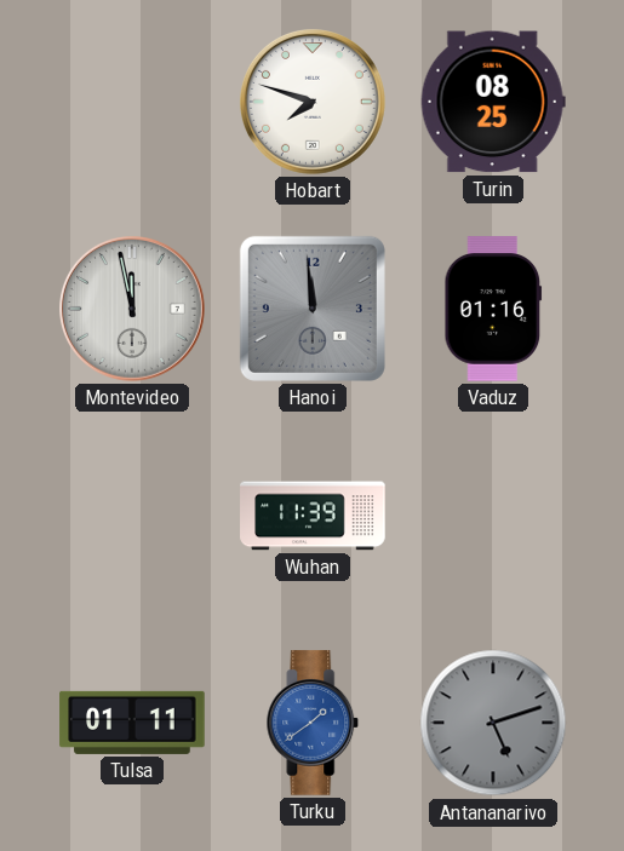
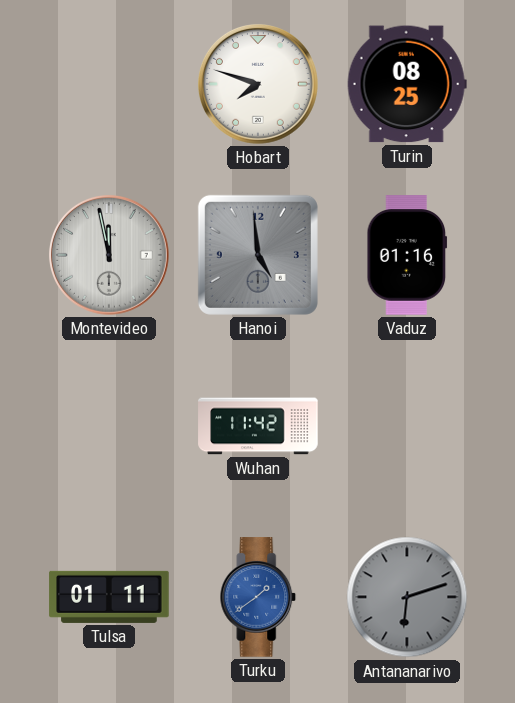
Hanoi: 11:59 -> 4:59 (258, 255)
Wuhan: 11:39 -> 11:42 (258, 426)
Antananarivo: 5:12 -> 6:12 (407, 597)
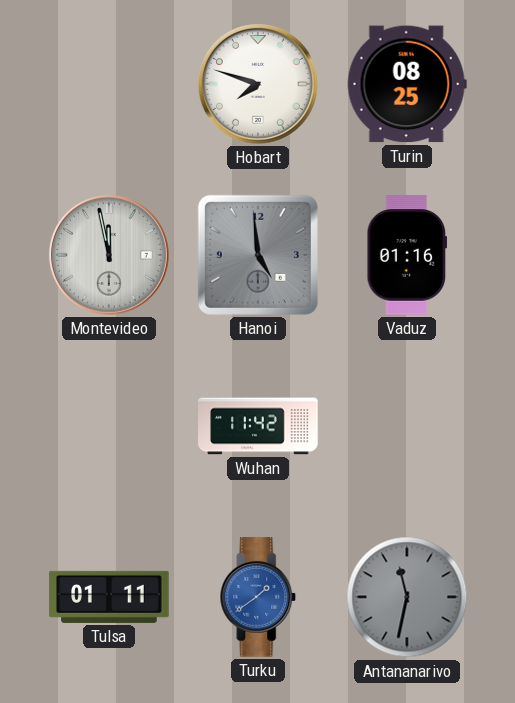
Antananarivo: 6:12 -> 11:32 (407, 597)
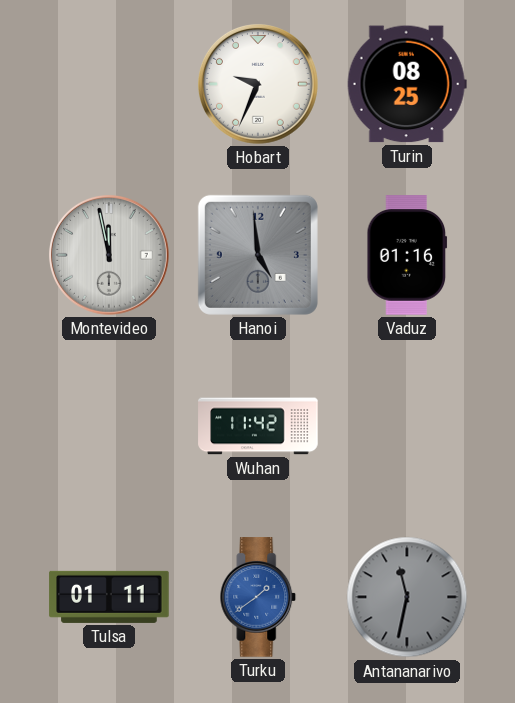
Hobart: 7:48 -> 9:34 (258, 84)
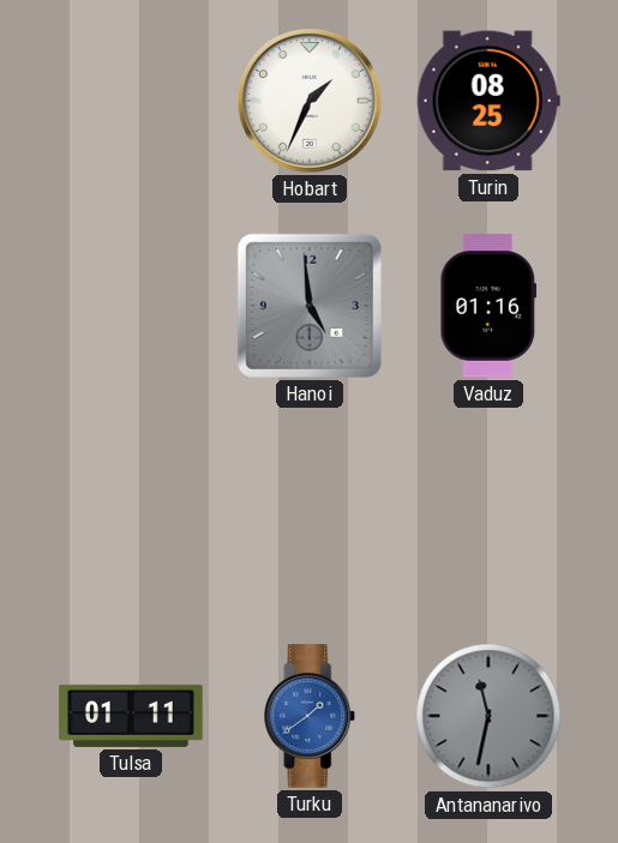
Hobart: 9:34 -> 1:34 (310, 101)
Montevideo: 11:58 -> none (109, 255)
Wuhan: 11:42 -> none (258, 426)
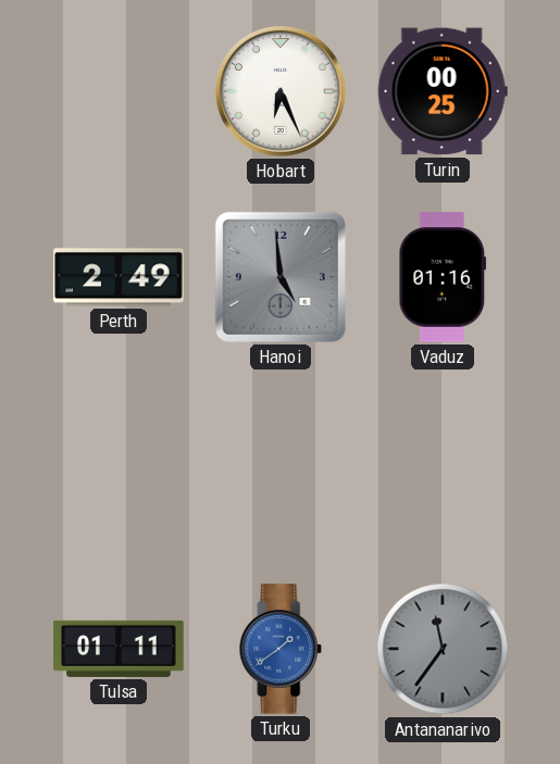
Hobart: 1:34 -> 6:26 (281, 91)
Turin: 08:25 -> 00:25 (443, 91)
Perth: none -> 2:49 (119, 277)
Antananarivo: 11:32 -> 11:36 (443, 649)
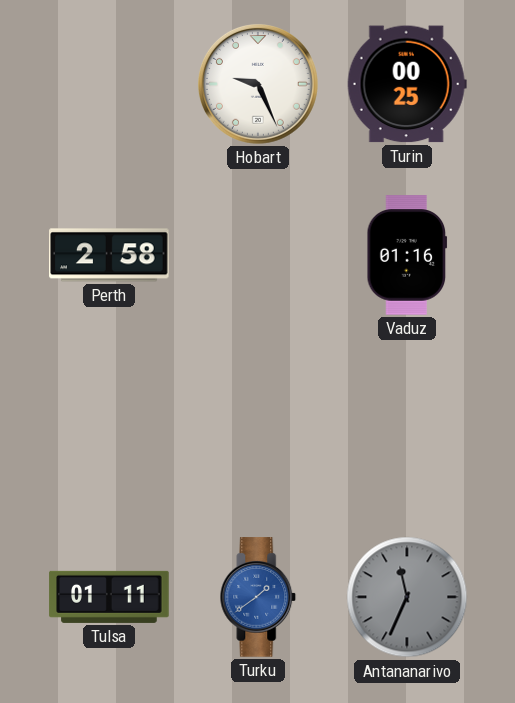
Hobart: 6:26 -> 9:26 (258, 84)
Perth: 2:49 -> 2:58 (109, 255)
Hanoi: 4:59 -> none (281, 277)
Antananarivo: 11:36 -> 11:34 (407, 597)
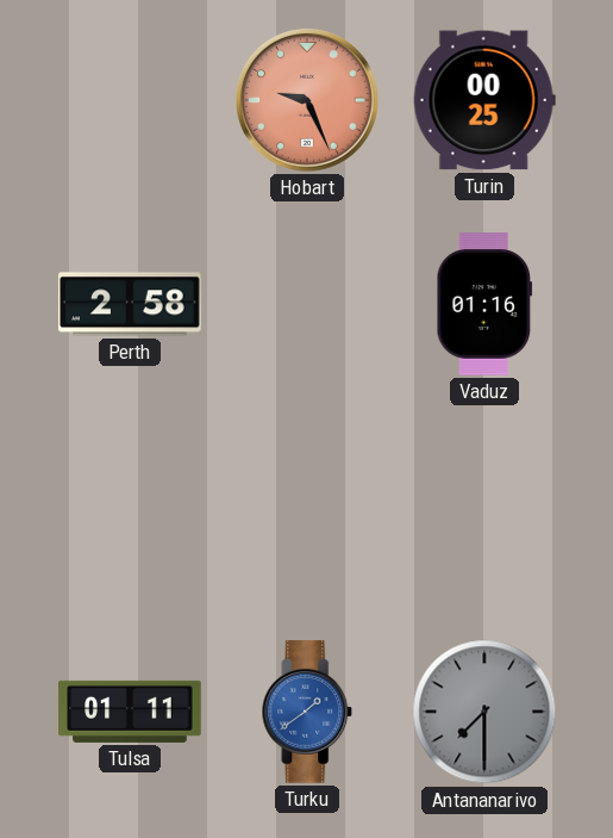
Hobart dial: white -> salmon (307, 100)
Antananarivo: 11:34 -> 7:30 (484, 712)
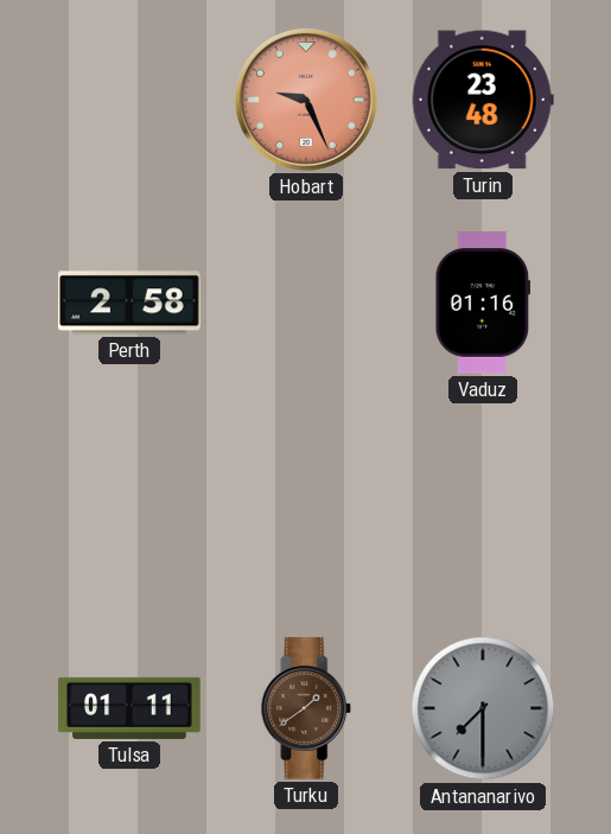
Turin: 00:25 -> 23:48 (483, 100)
Turku dial: blue -> brown (306, 708)
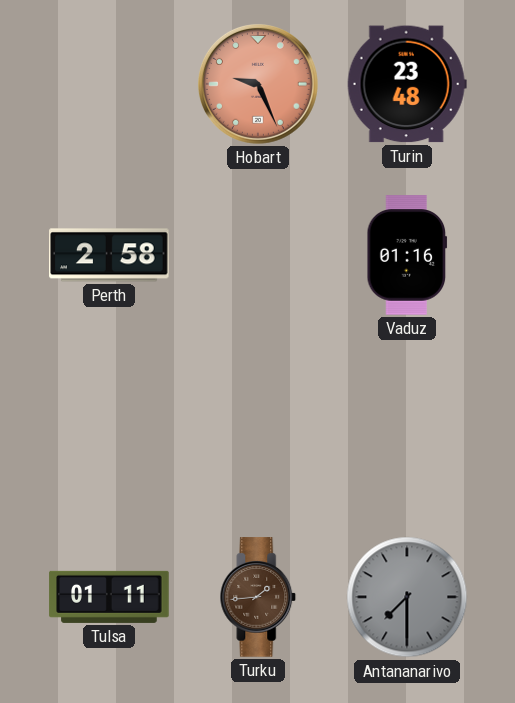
Turku: 1:39 -> 1:44 (258, 597)
